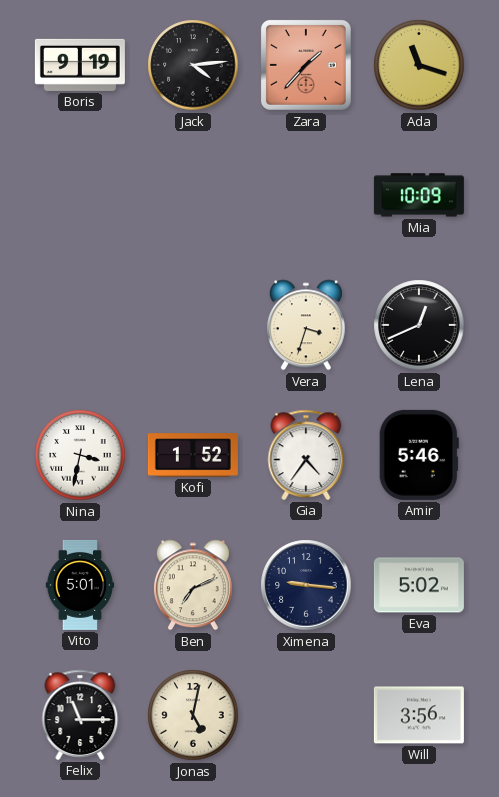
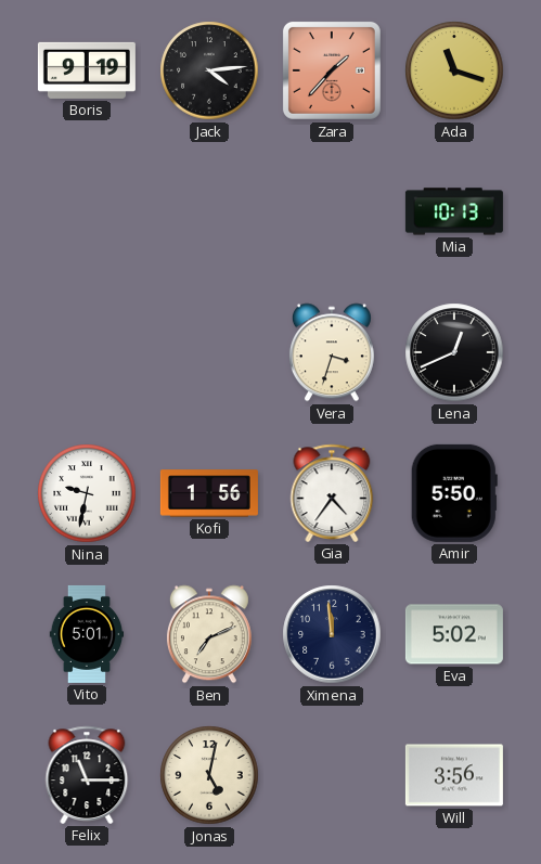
Mia: 10:09 -> 10:13 (454, 211)
Nina: 3:32 -> 9:32 (87, 493)
Kofi: 1:52 -> 1:56 (209, 493)
Amir: 5:46 -> 5:50 (454, 493)
Ximena: 9:16 -> 11:59 (332, 634)
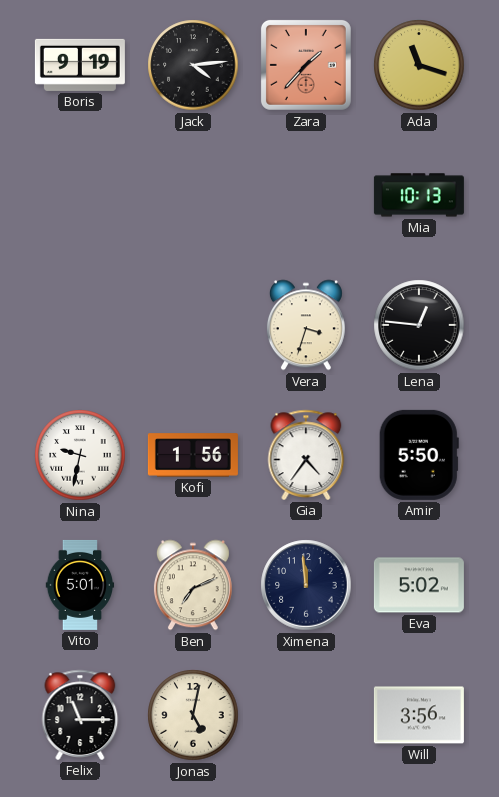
Lena: 12:41 -> 12:46 (419, 325)
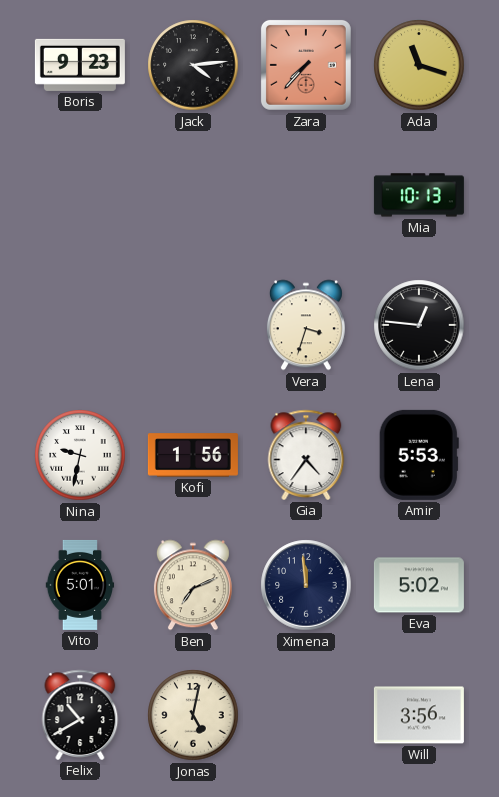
Boris: 9:19 -> 9:23 (80, 65)
Zara: 1:37 -> 7:37 (306, 65)
Amir: 5:50 -> 5:53 (419, 455)
Felix: 11:15 -> 10:40 (80, 715)
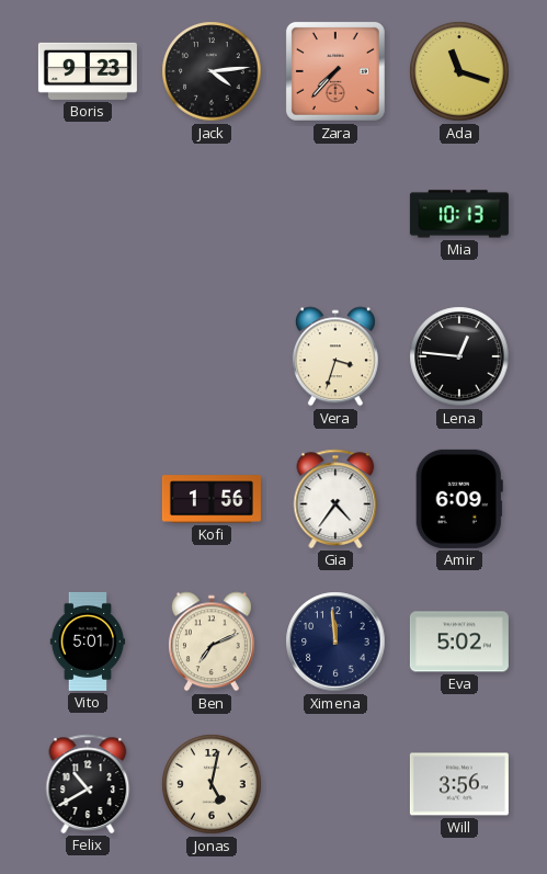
Nina: 9:32 -> none (80, 455)
Amir: 5:53 -> 6:09 (459, 499)
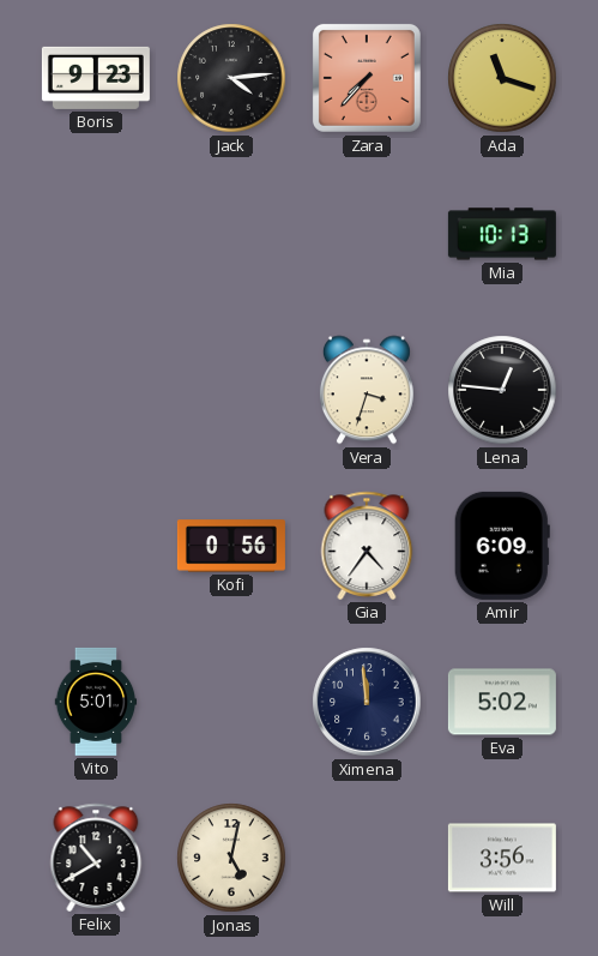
Kofi: 1:56 -> 0:56 (231, 546)
Ben: 7:11 -> none (212, 642)
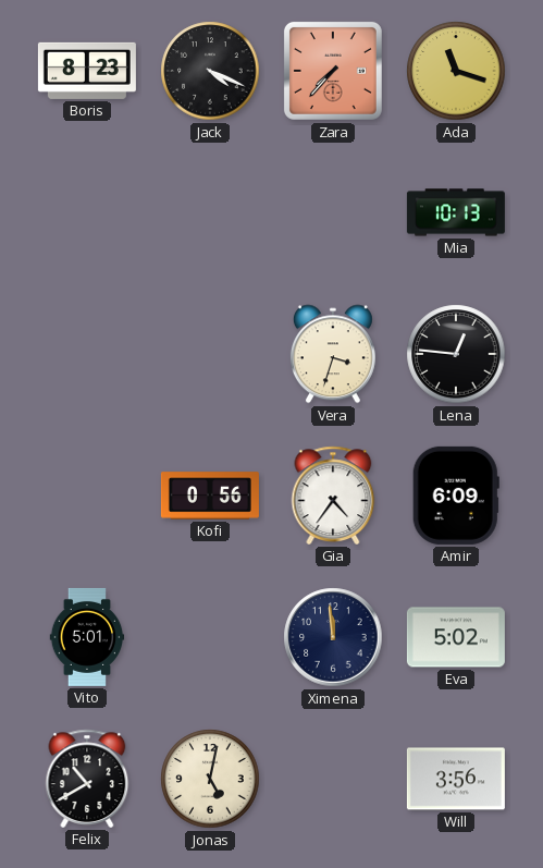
Boris: 9:23 -> 8:23 (87, 71)
Jack: 4:14 -> 4:19 (210, 71)
